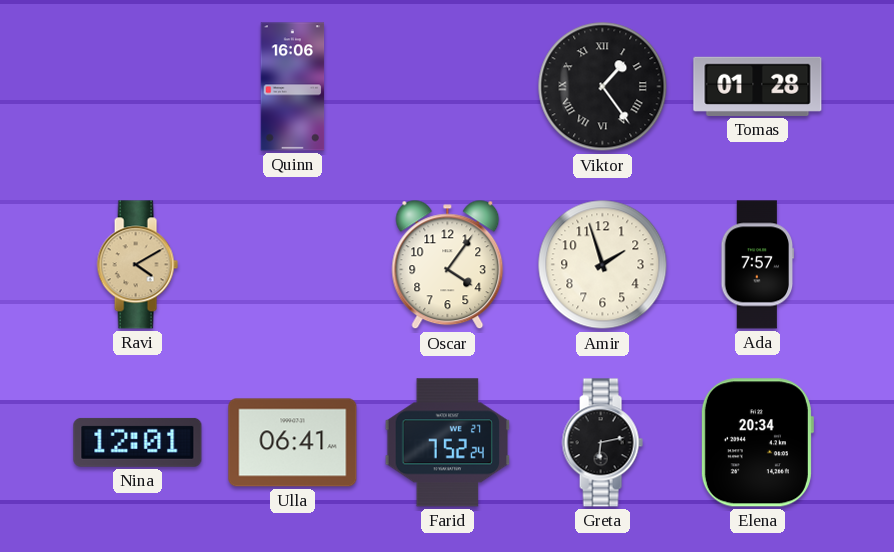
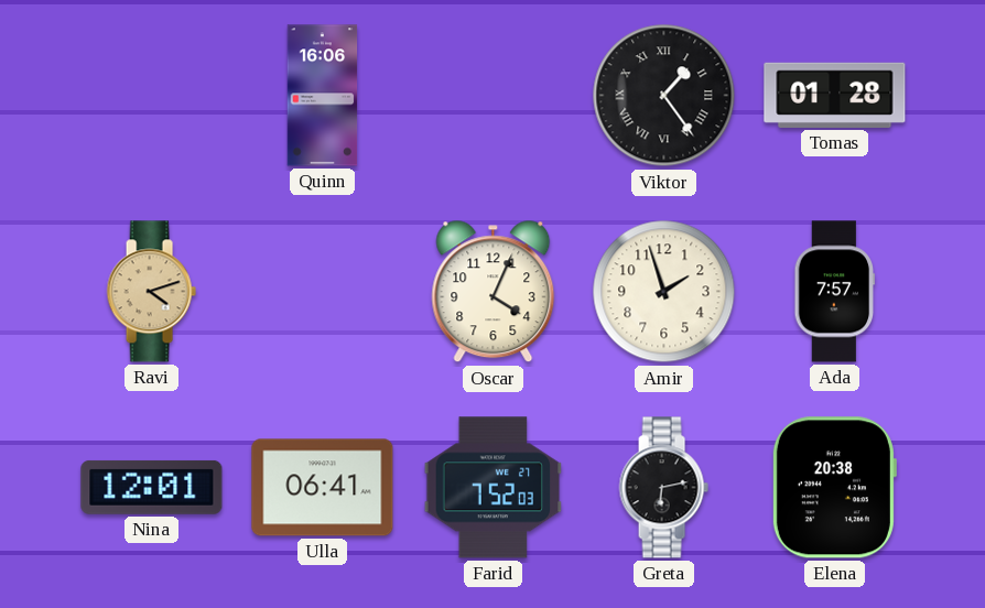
Ravi: 4:10 -> 4:12 (151, 292)
Oscar: 4:06 -> 4:04 (494, 292)
Farid: 7:52:24 -> 7:52:03 (494, 488)
Elena: 20:34 -> 20:38 (834, 488)
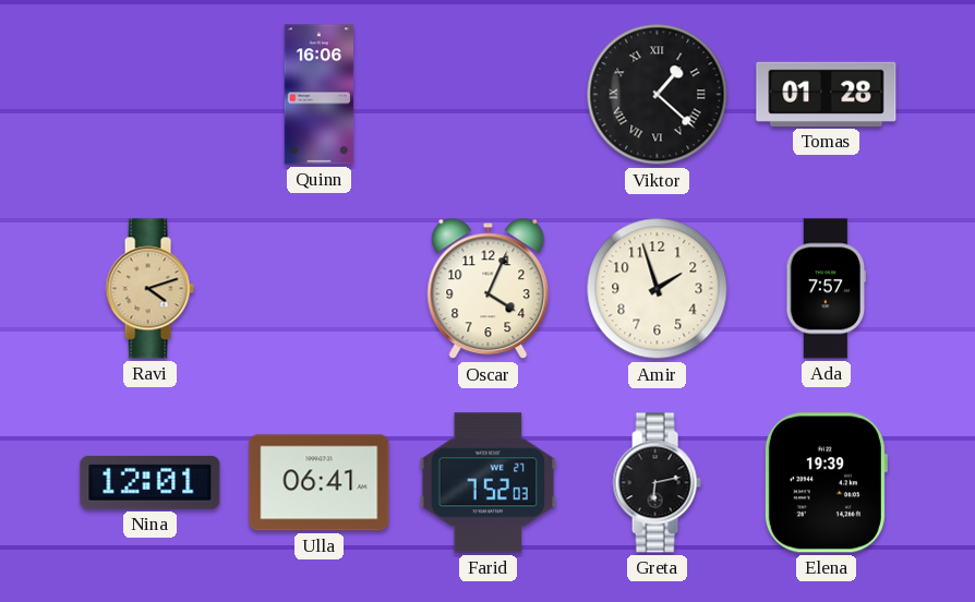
Viktor: 1:24 -> 1:22 (658, 95)
Elena: 20:38 -> 19:39 (826, 483)
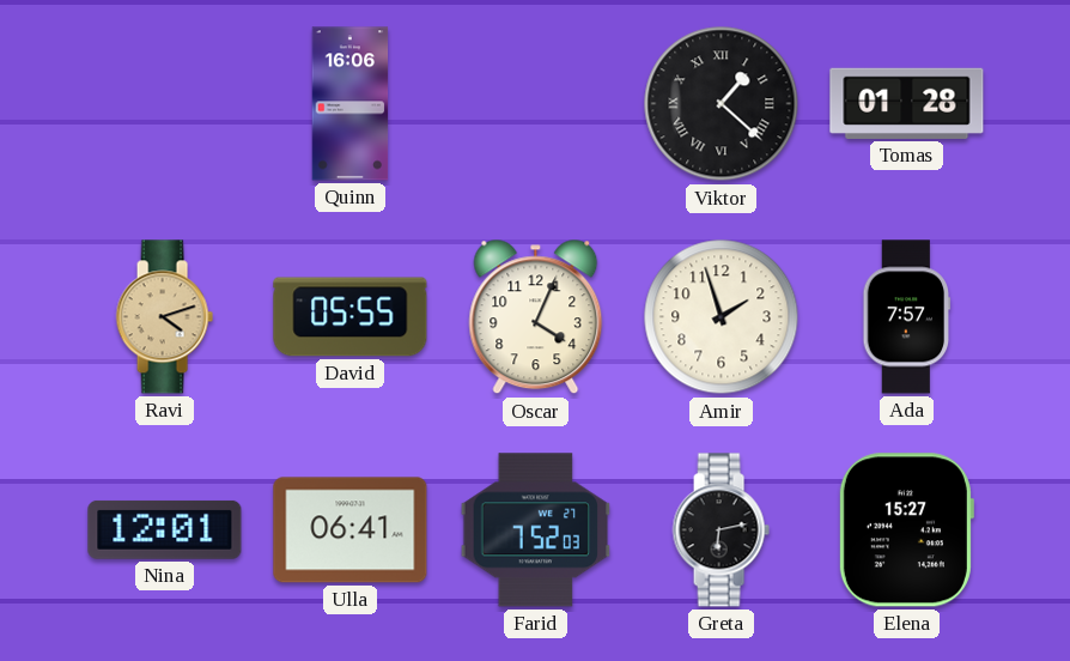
David: none -> 05:55 (351, 317)
Elena: 19:39 -> 15:27 (906, 530)
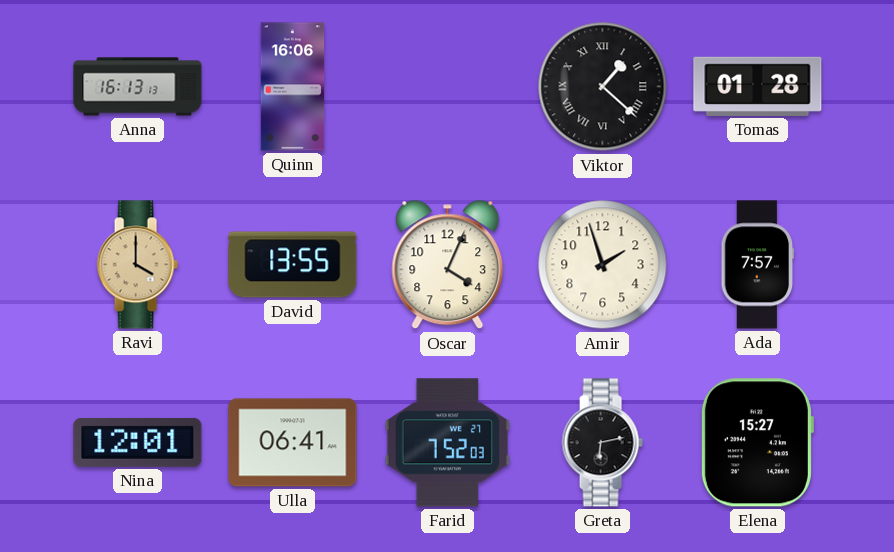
Anna: none -> 16:13 (138, 87)
Ravi: 4:12 -> 4:00 (137, 265)
David: 05:55 -> 13:55 (293, 265)
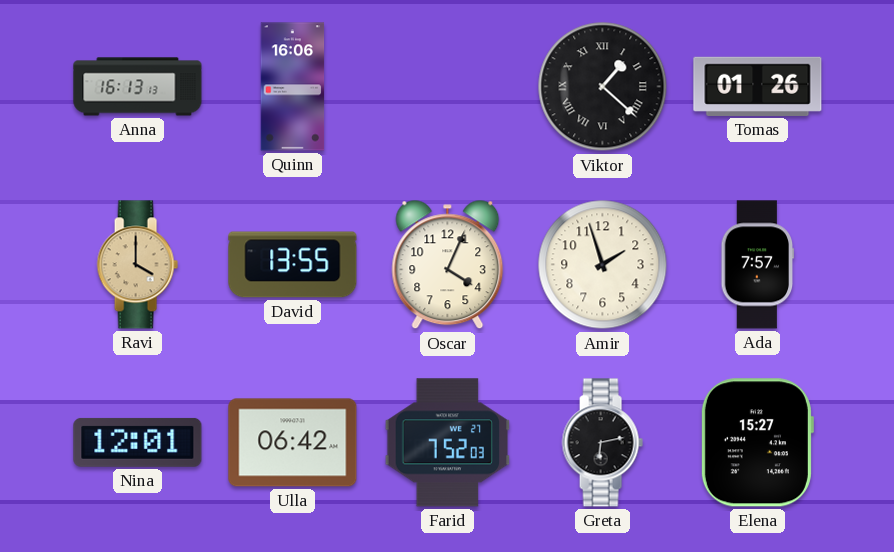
Tomas: 01:28 -> 01:26 (758, 86)
Ulla: 06:41 -> 06:42 (293, 443)
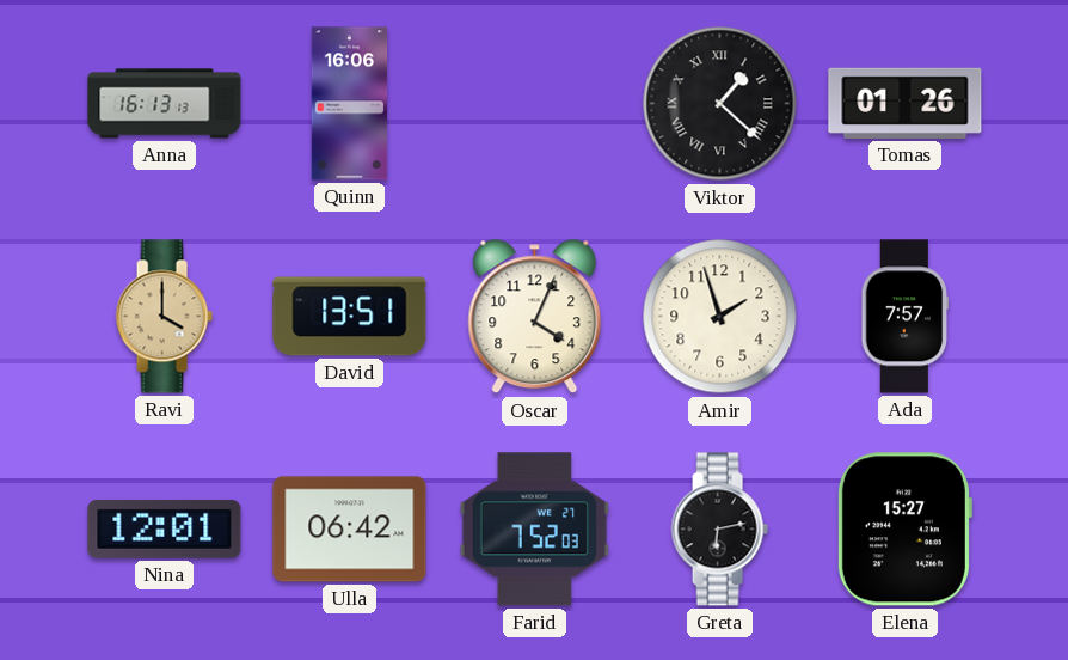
David: 13:55 -> 13:51 (350, 317)
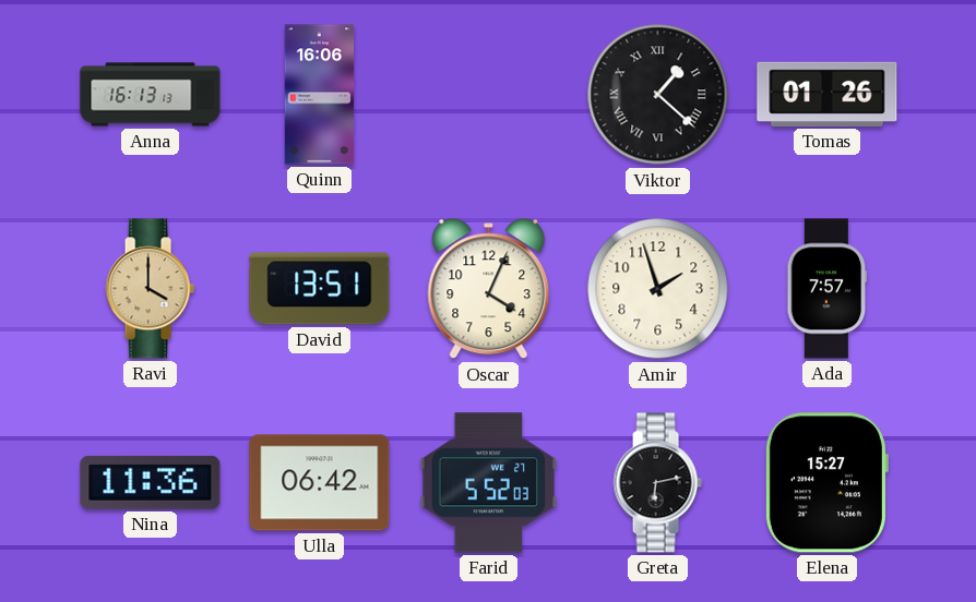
Nina: 12:01 -> 11:36 (151, 482)
Farid: 7:52 -> 5:52 (489, 483)
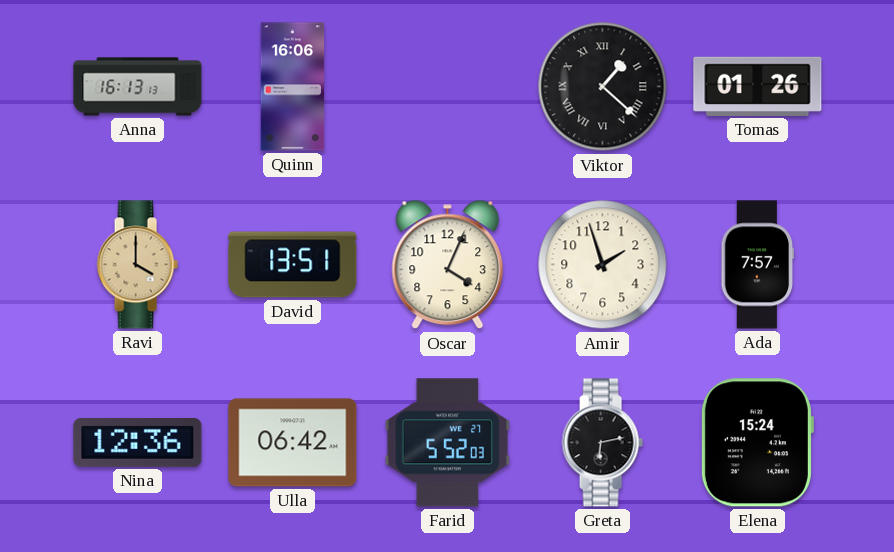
Nina: 11:36 -> 12:36 (138, 442)
Elena: 15:27 -> 15:24 (757, 443)
